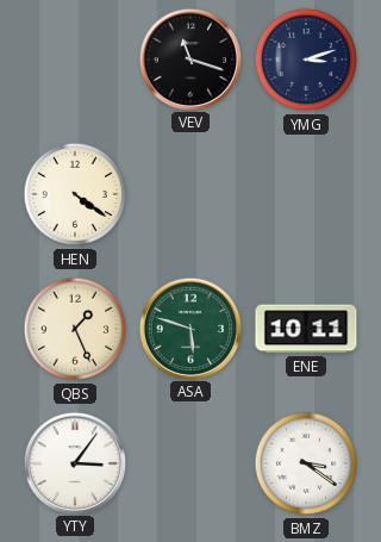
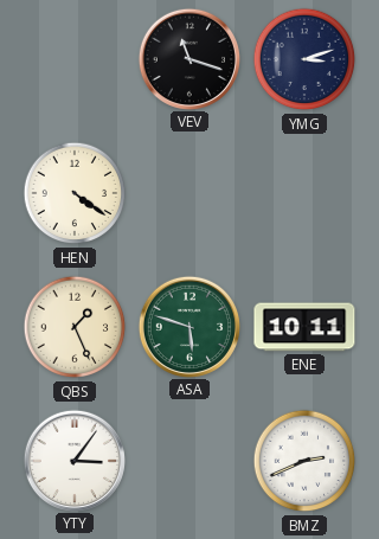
BMZ: 3:21 -> 2:41 (304, 461)
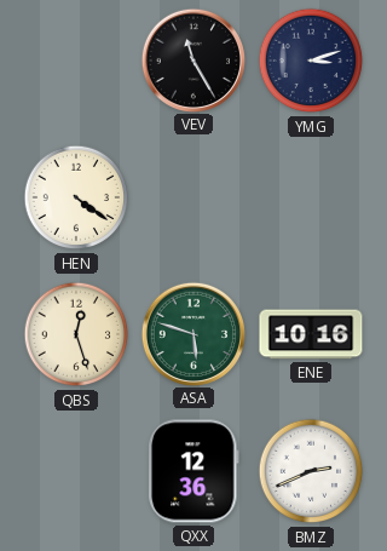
VEV: 11:18 -> 11:25 (192, 59)
QBS: 1:26 -> 12:27 (76, 334)
ENE: 10:11 -> 10:16 (311, 334)
YTY: 3:06 -> none (73, 460)
QXX: none -> 12:36 (195, 471)
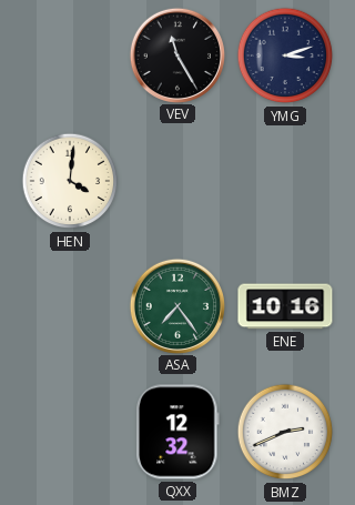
HEN: 4:21 -> 4:01 (70, 181)
QBS: 12:27 -> none (76, 334)
ASA: 5:48 -> 7:24 (176, 305)
QXX: 12:36 -> 12:32 (179, 432)
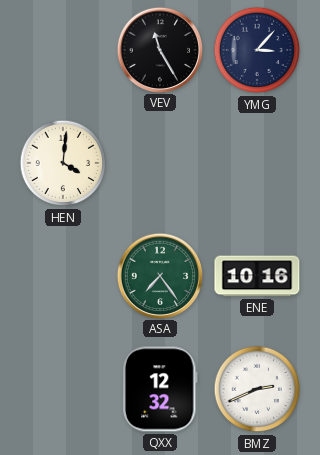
YMG: 3:12 -> 3:07 (257, 50)
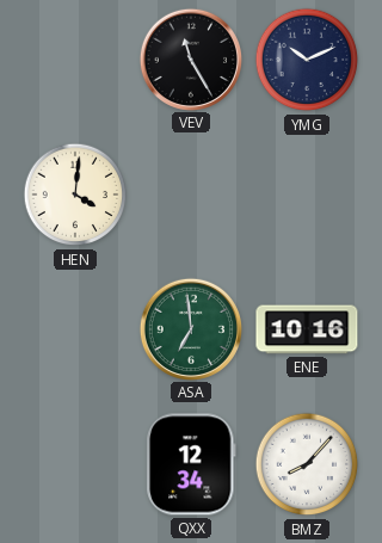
YMG: 3:07 -> 10:11 (307, 60)
ASA: 7:24 -> 6:59 (190, 328)
QXX: 12:32 -> 12:34 (192, 464)
BMZ: 2:41 -> 8:07 (307, 464)
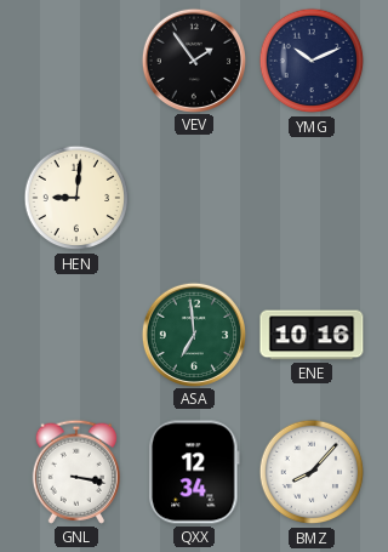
VEV: 11:25 -> 1:54 (193, 59)
HEN: 4:01 -> 9:01 (76, 198)
GNL: none -> 3:17 (76, 472)
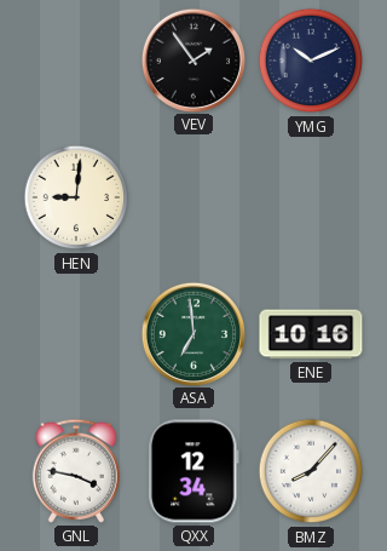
GNL: 3:17 -> 3:47 (76, 471)
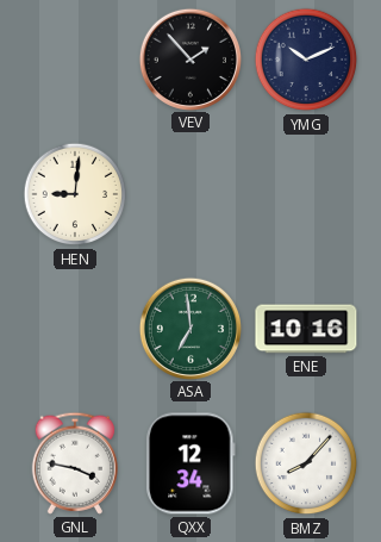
VEV: 1:54 -> 1:53 (189, 58)
